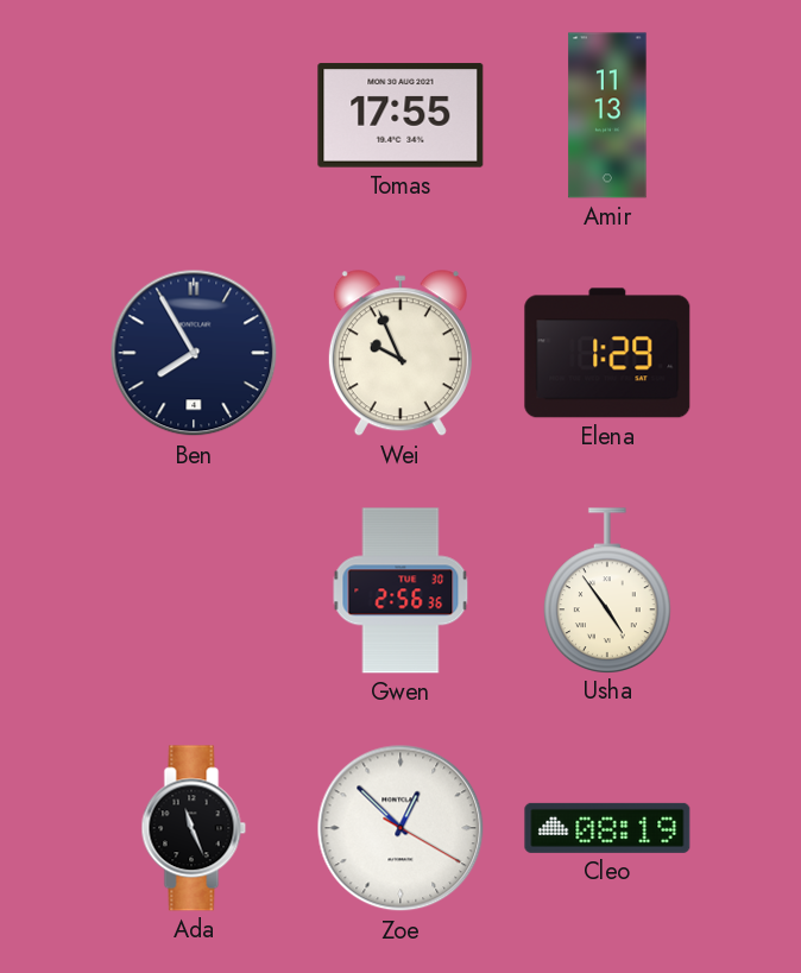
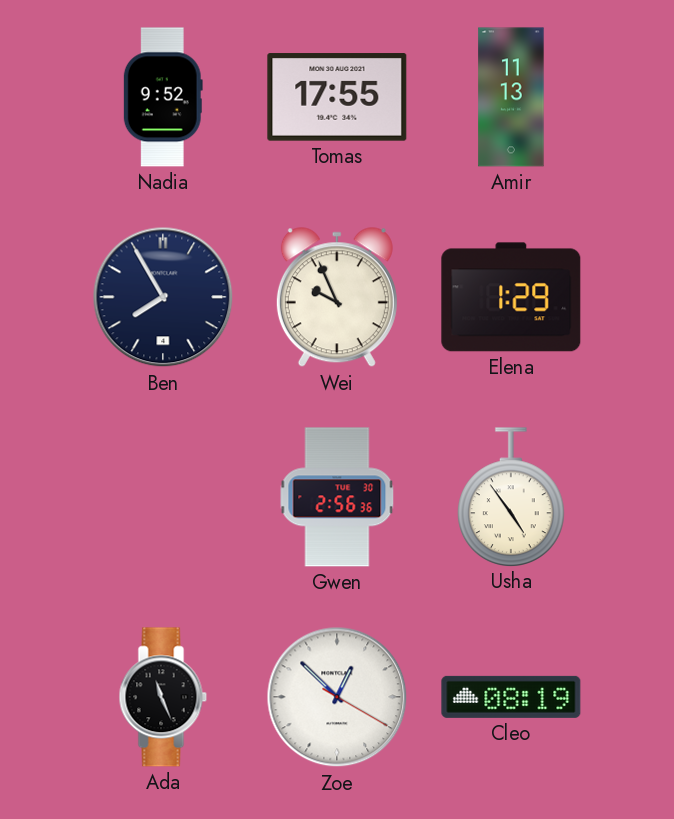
Nadia: none -> 9:52 (163, 97)
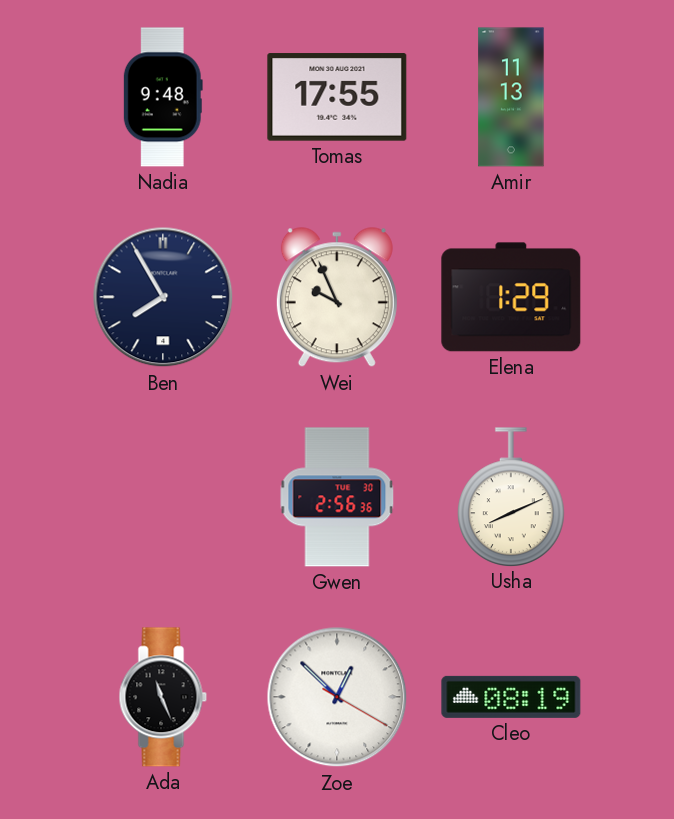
Nadia: 9:52 -> 9:48 (163, 97)
Usha: 4:54 -> 8:11 (512, 497)
